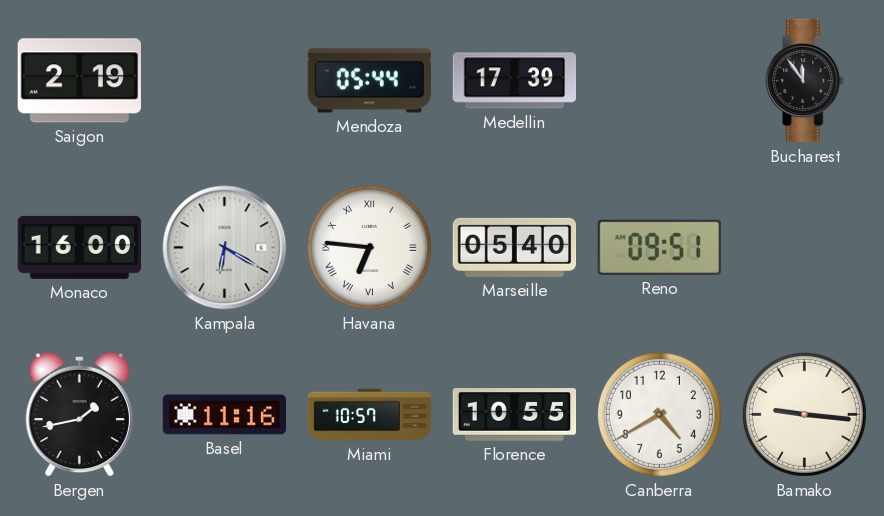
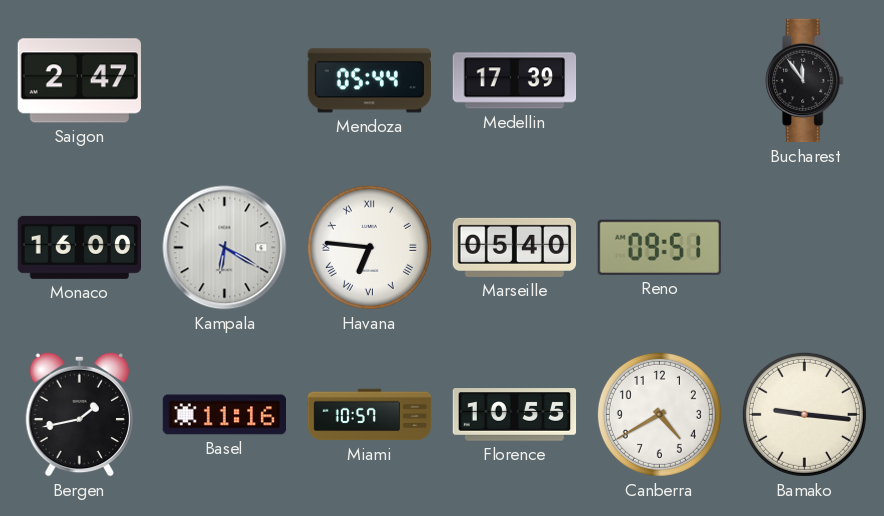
Saigon: 2:19 -> 2:47 (79, 81)
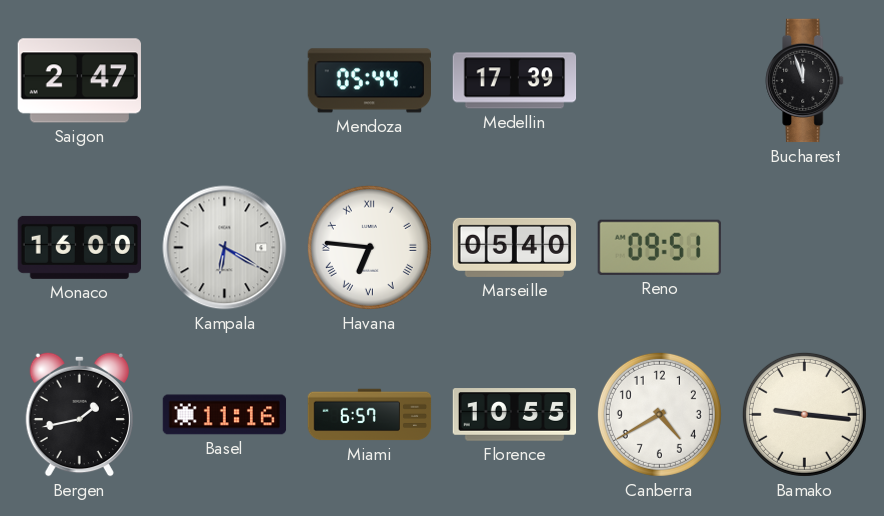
Bucharest: 11:54 -> 11:57 (805, 81)
Miami: 10:57 -> 6:57 (370, 415)
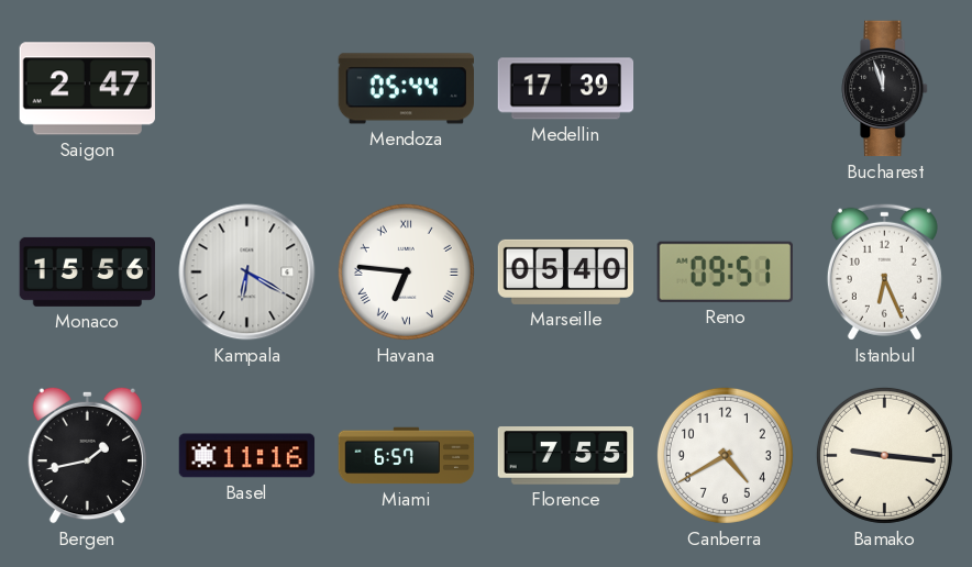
Monaco: 16:00 -> 15:56 (88, 271)
Istanbul: none -> 6:26 (884, 271)
Florence: 10:55 -> 7:55 (566, 456)
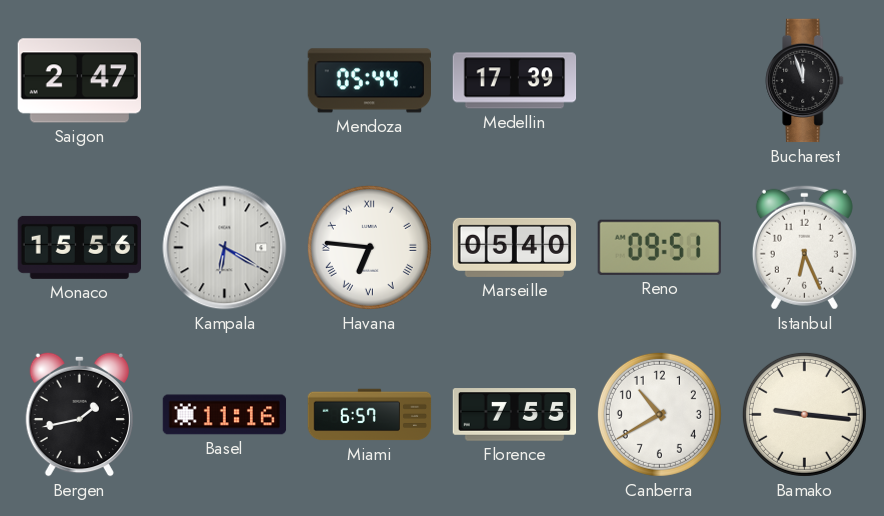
Canberra: 4:40 -> 10:40 (659, 414)
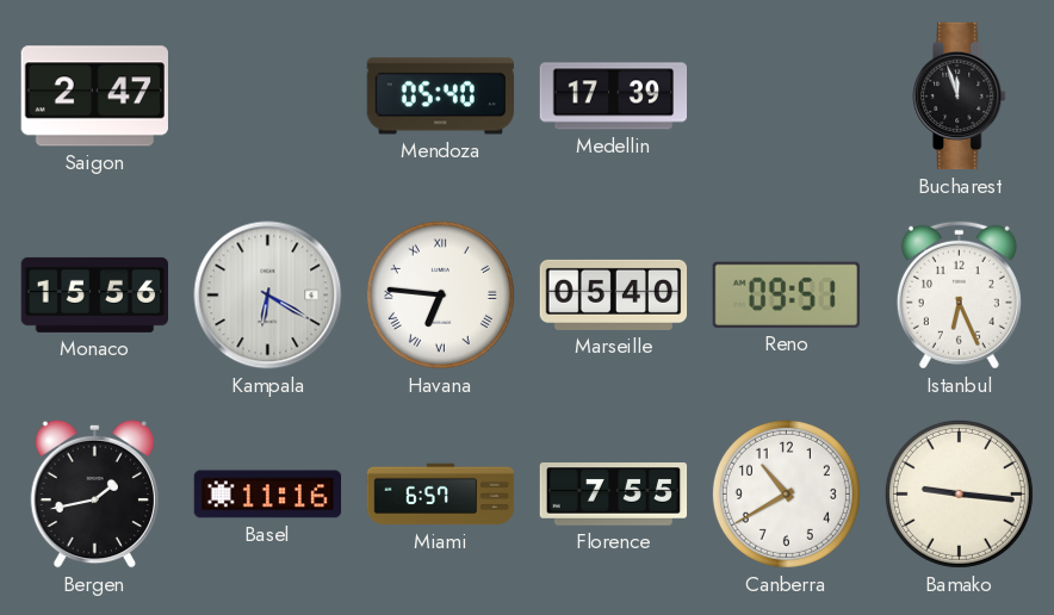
Mendoza: 05:44 -> 05:40 (440, 97)
